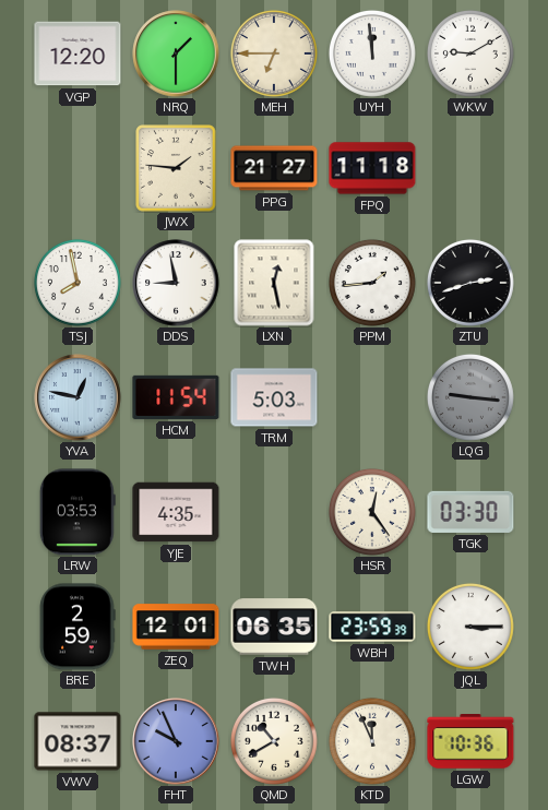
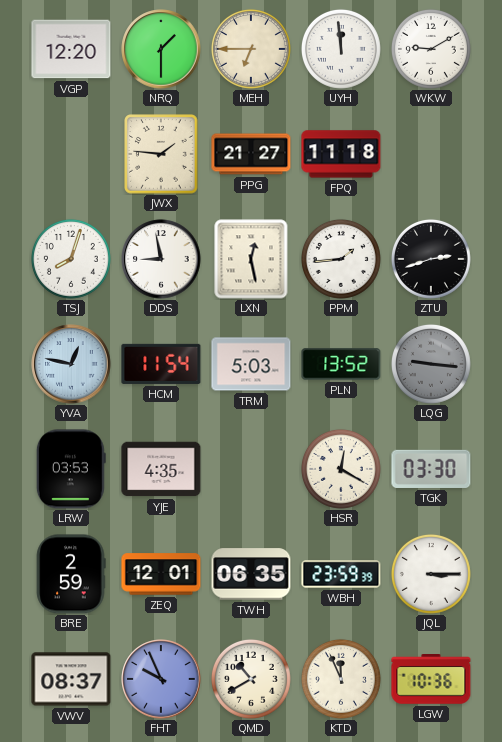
TSJ: 7:58 -> 8:03 (71, 259)
PLN: none -> 13:52 (341, 364)
HSR: 12:24 -> 12:20 (341, 469)
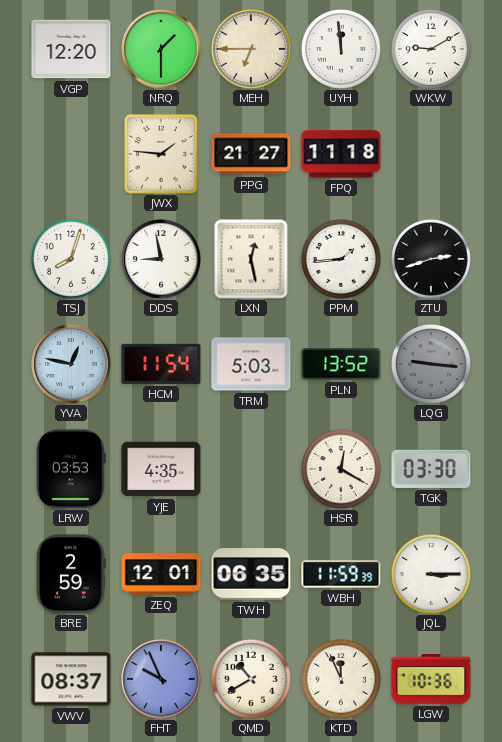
WBH: 23:59 -> 11:59 (341, 574)
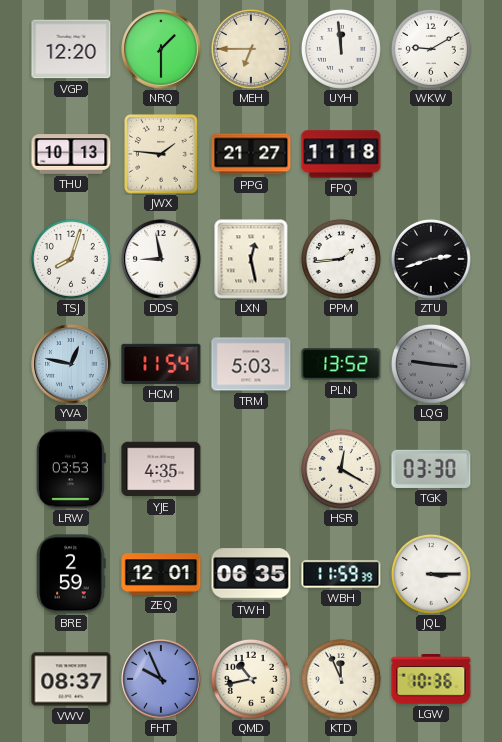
THU: none -> 10:13 (71, 154)
QMD: 10:40 -> 10:43 (251, 679)
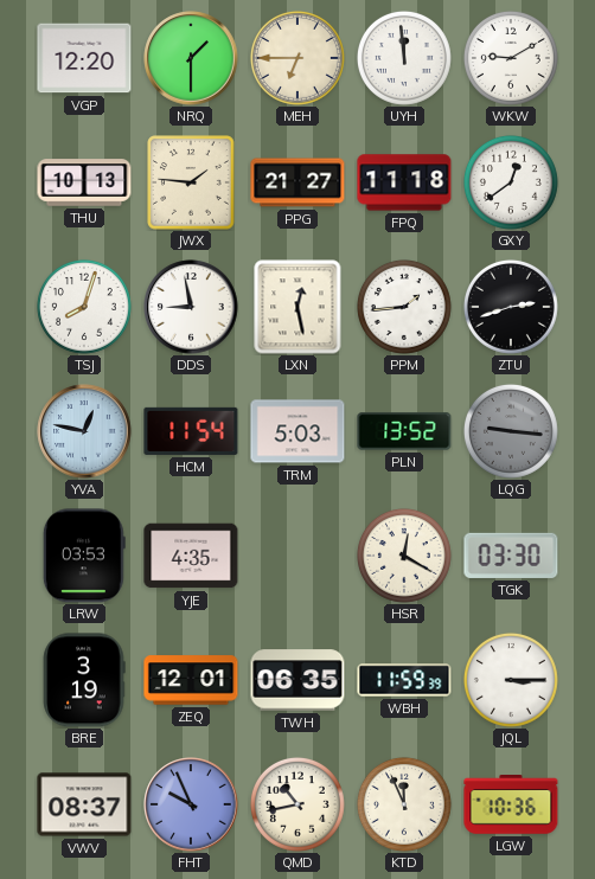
GXY: none -> 12:39 (511, 182)
BRE: 2:59 -> 3:19 (84, 680)
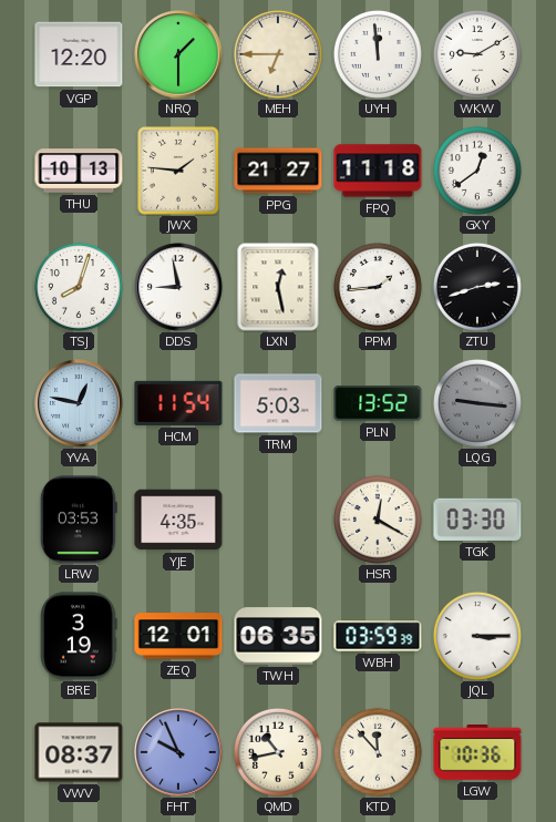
WBH: 11:59 -> 03:59 (378, 636)
KTD: 11:56 -> 11:53 (378, 752)
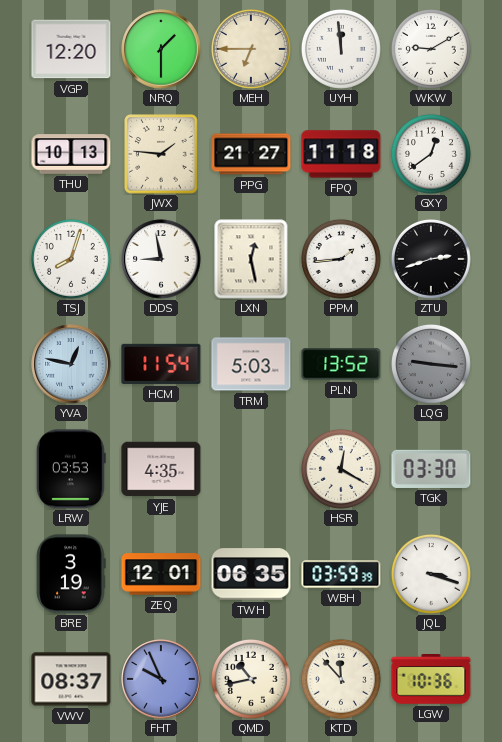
JQL: 3:15 -> 3:18 (431, 574)
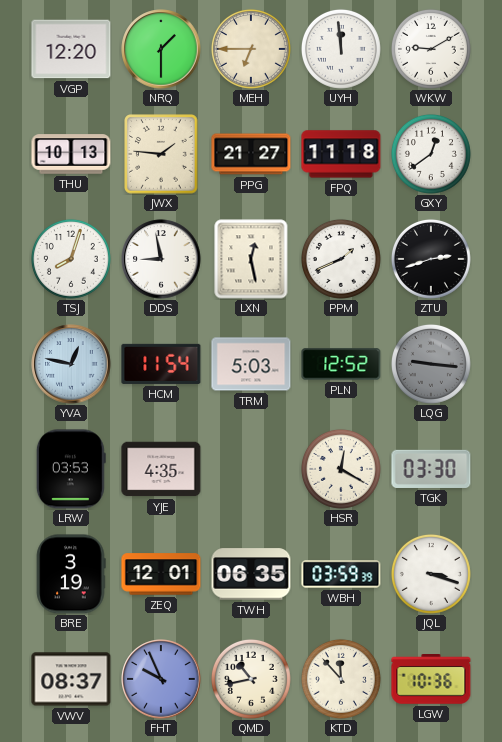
PPM: 1:44 -> 1:41 (341, 259)
PLN: 13:52 -> 12:52 (341, 364)
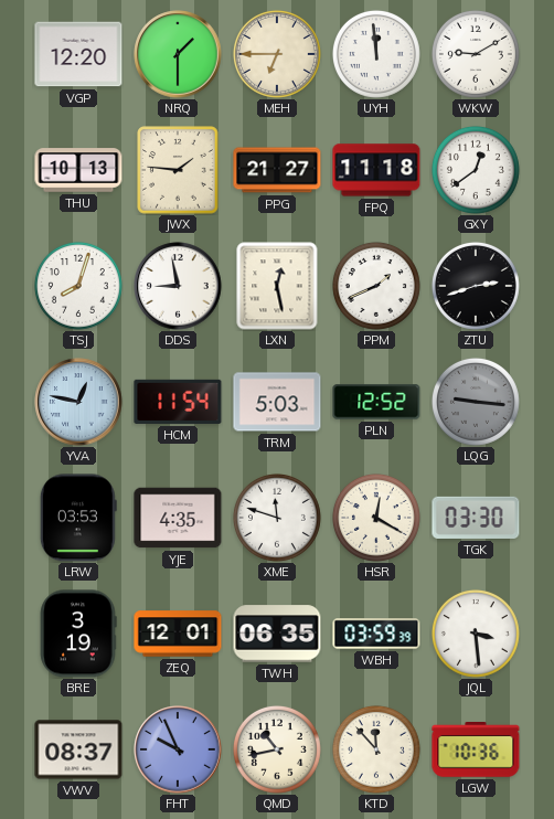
XME: none -> 11:48 (277, 518)
JQL: 3:18 -> 3:29 (476, 634)
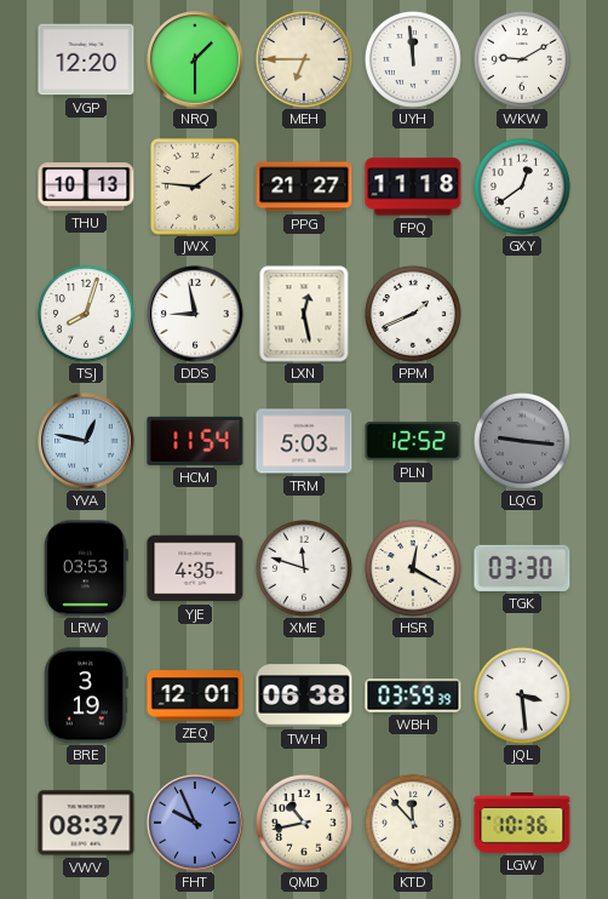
ZTU: 2:42 -> none (476, 286)
TWH: 06:35 -> 06:38 (304, 695)
